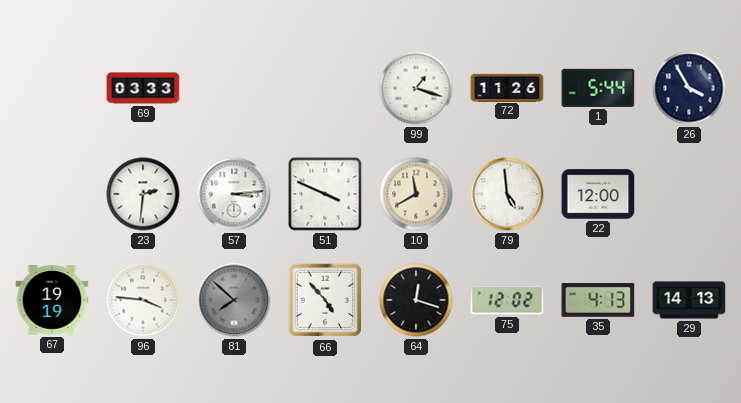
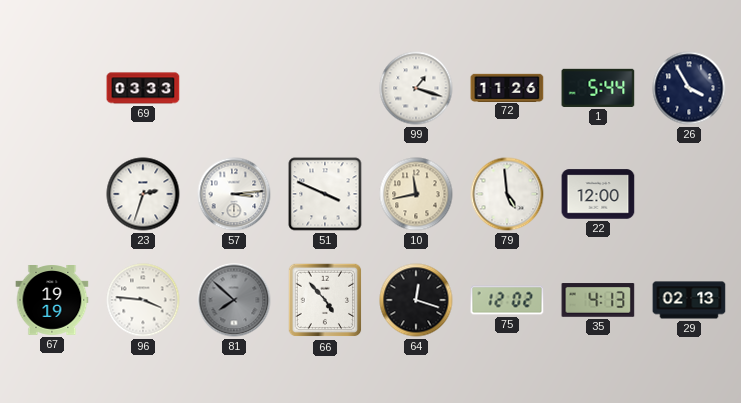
23: 2:31 -> 2:33 (143, 194)
10: 11:40 -> 11:43 (416, 194)
29: 14:13 -> 02:13 (689, 300)
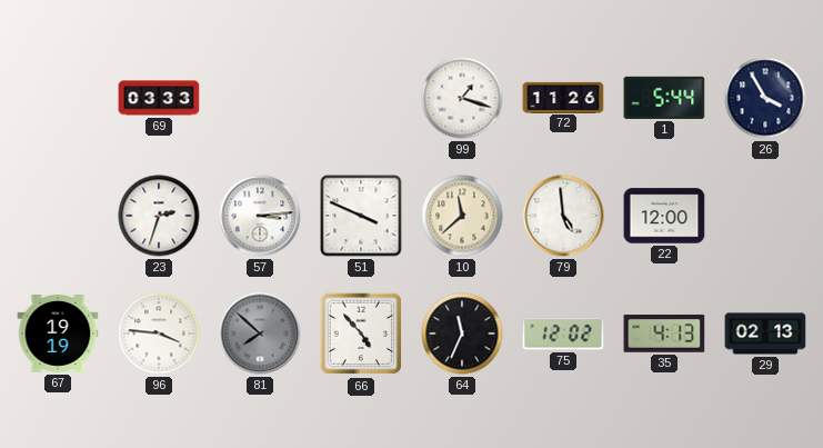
10: 11:43 -> 11:38 (462, 216)
64: 12:18 -> 11:34 (462, 333)
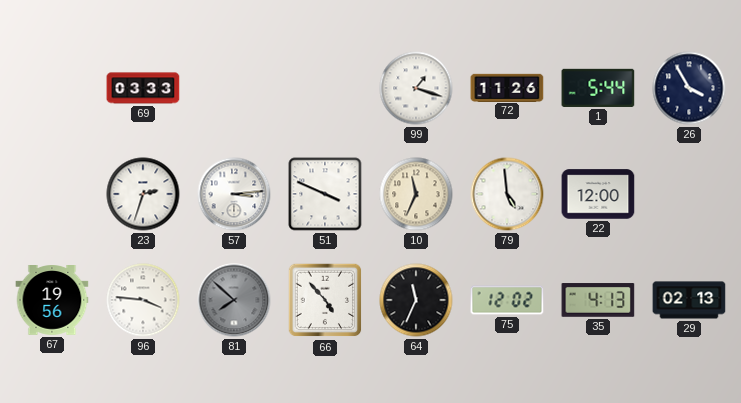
10: 11:38 -> 11:34 (416, 194)
67: 19:19 -> 19:56 (52, 300)
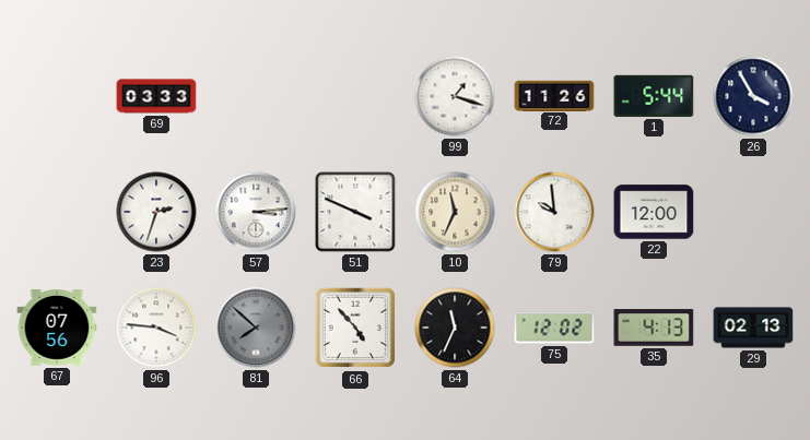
79: 4:59 -> 9:59 (554, 212)
67: 19:56 -> 07:56 (57, 328)
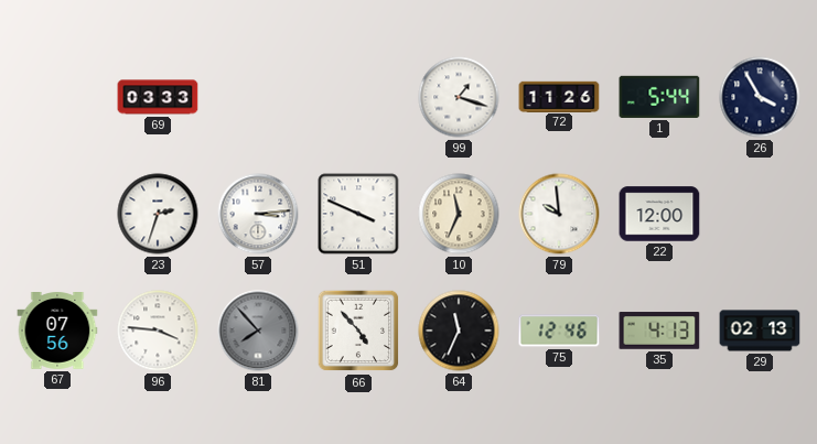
81: 7:52 -> 7:53 (258, 331)
75: 12:02 -> 12:46 (559, 331)
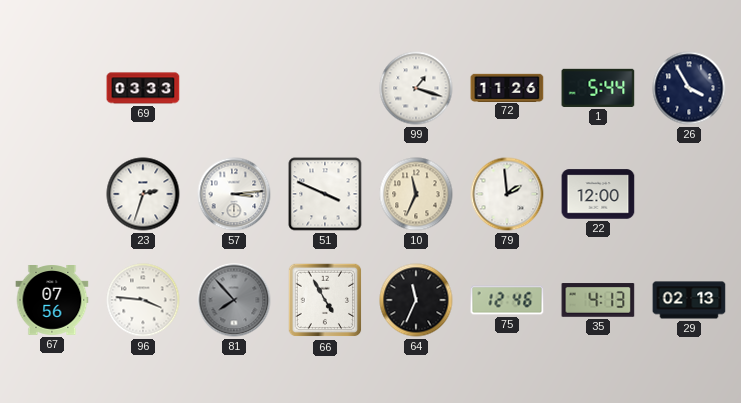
79: 9:59 -> 1:59 (507, 194)
66: 4:53 -> 4:55 (325, 300)
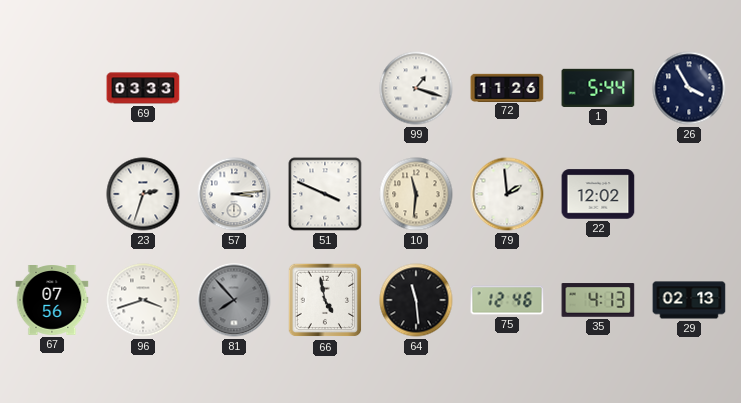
10: 11:34 -> 11:31 (416, 194)
22: 12:00 -> 12:02 (598, 194)
96: 3:46 -> 3:42 (143, 300)
66: 4:55 -> 4:58 (325, 300)
64: 11:34 -> 11:29 (416, 300)
